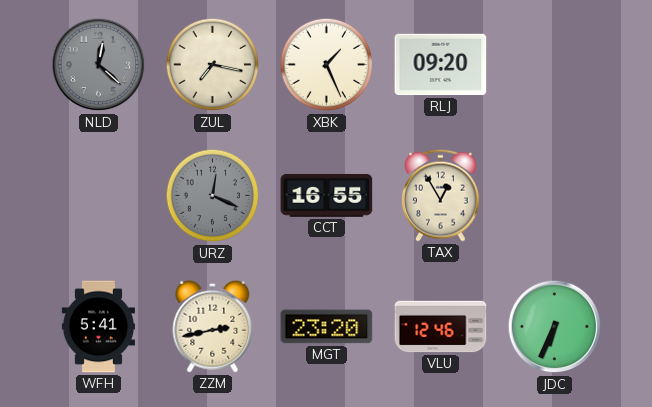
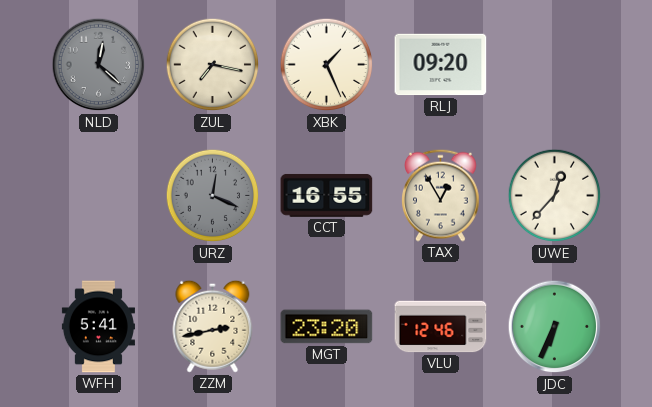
UWE: none -> 12:37 (555, 196)
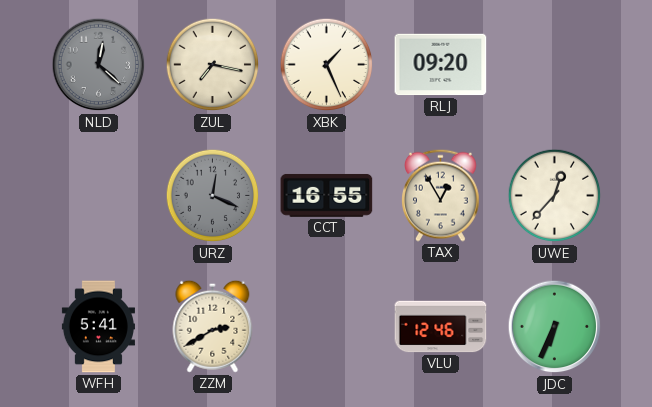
ZZM: 2:43 -> 2:40 (213, 326)
MGT: 23:20 -> none (327, 327)
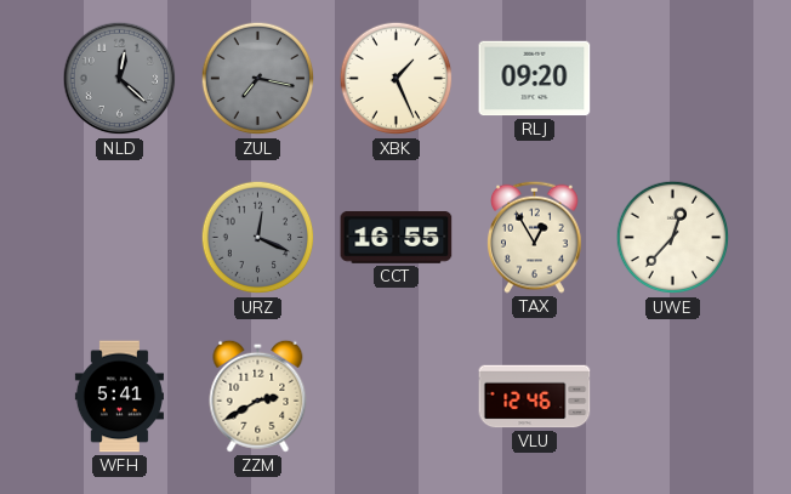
ZUL dial: cream -> grey (258, 79)
JDC: 6:34 -> none (555, 327)
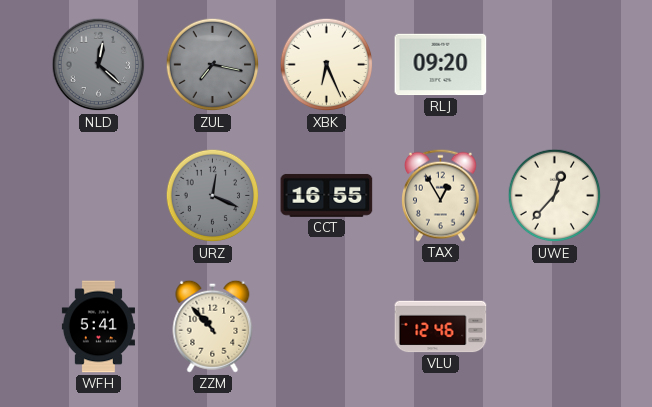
XBK: 1:26 -> 6:26 (327, 65)
ZZM: 2:40 -> 10:53 (213, 326)
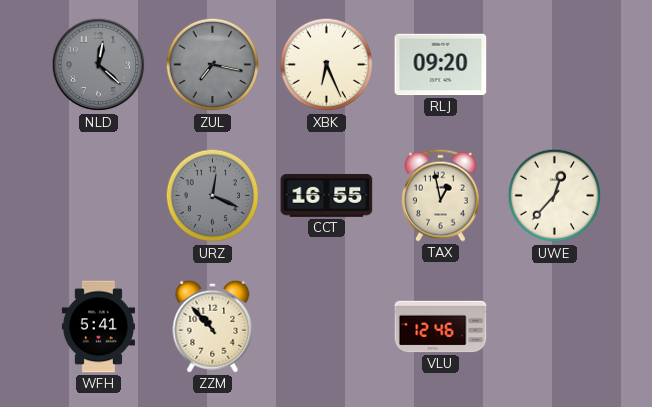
TAX: 12:55 -> 12:58 (441, 195)
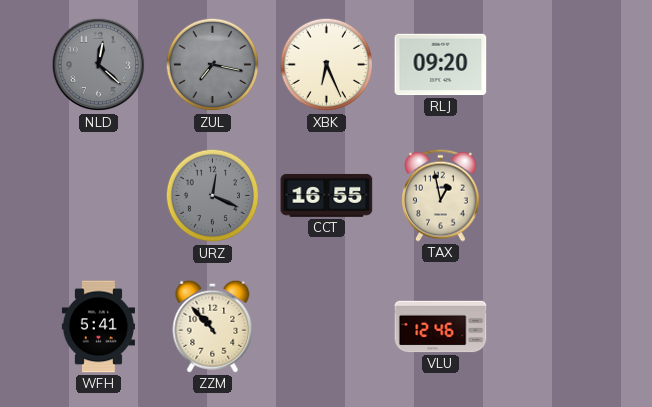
UWE: 12:37 -> none (555, 196)
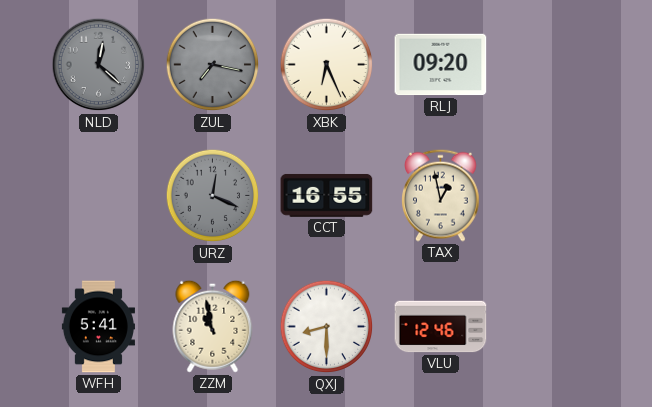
ZZM: 10:53 -> 10:58 (213, 326)
QXJ: none -> 8:30 (327, 327)
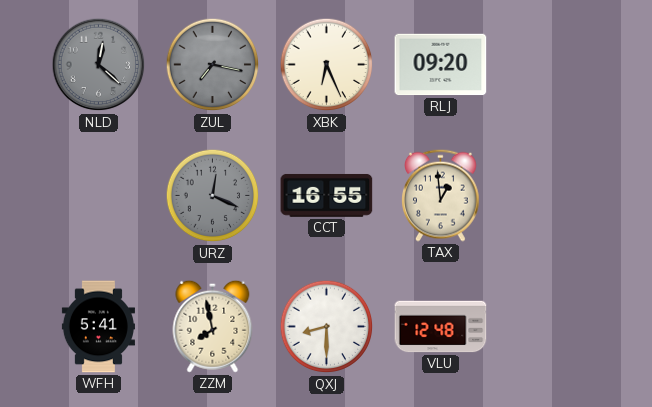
TAX: 12:58 -> 12:59 (441, 195)
ZZM: 10:58 -> 7:58 (213, 326)
VLU: 12:46 -> 12:48 (441, 327)
